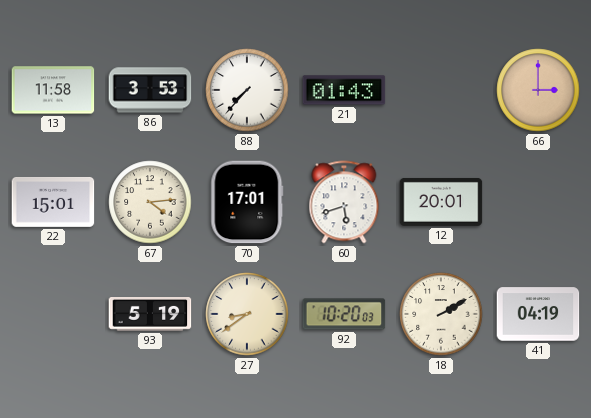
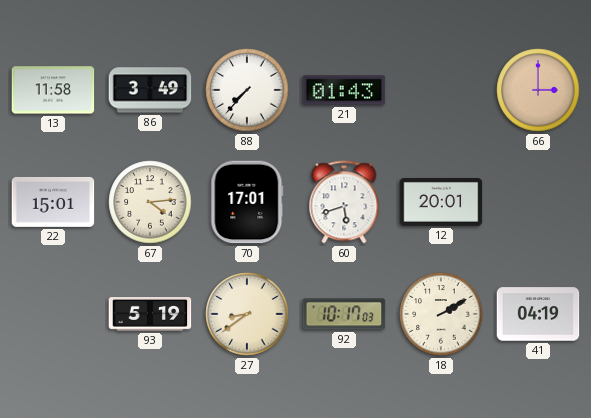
86: 3:53 -> 3:49 (150, 90)
92: 10:20 -> 10:17 (344, 314)
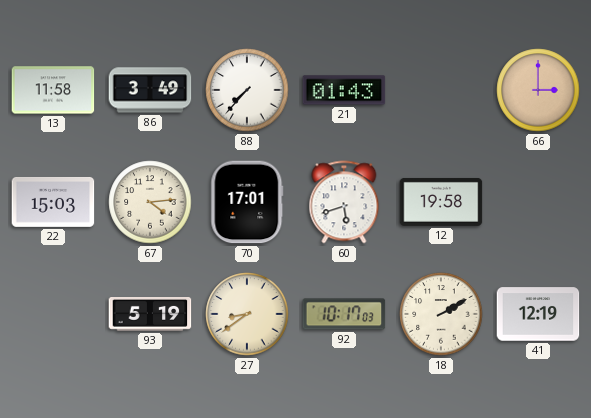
22: 15:01 -> 15:03 (53, 202)
12: 20:01 -> 19:58 (441, 202)
41: 04:19 -> 12:19 (538, 314)
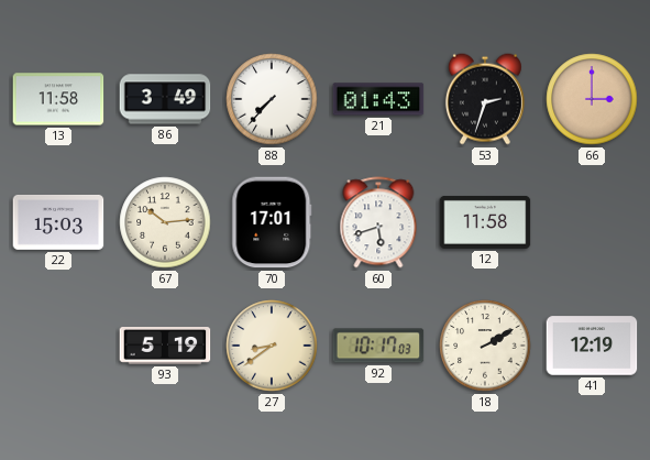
53: none -> 2:33 (485, 99)
67: 4:14 -> 10:14 (165, 222)
12: 19:58 -> 11:58 (485, 222)
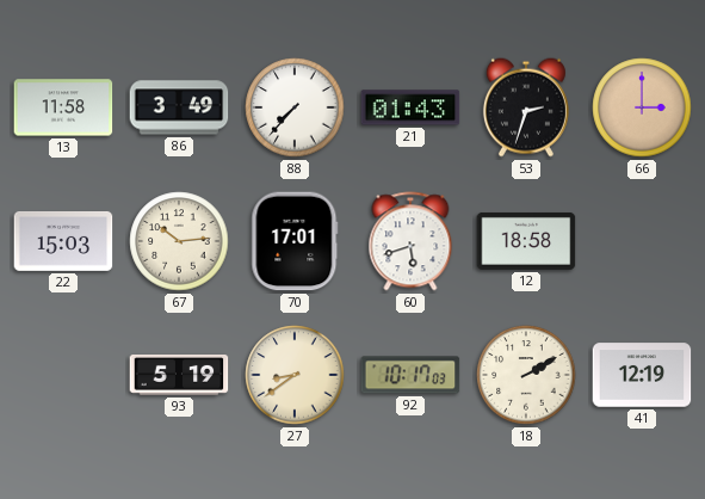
12: 11:58 -> 18:58 (526, 241)
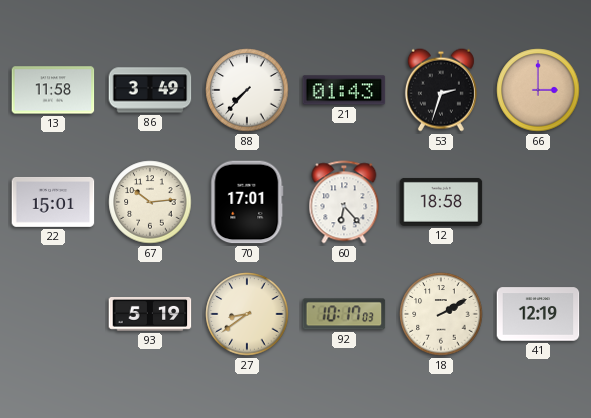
22: 15:03 -> 15:01 (53, 202)
60: 5:42 -> 6:23 (344, 202)
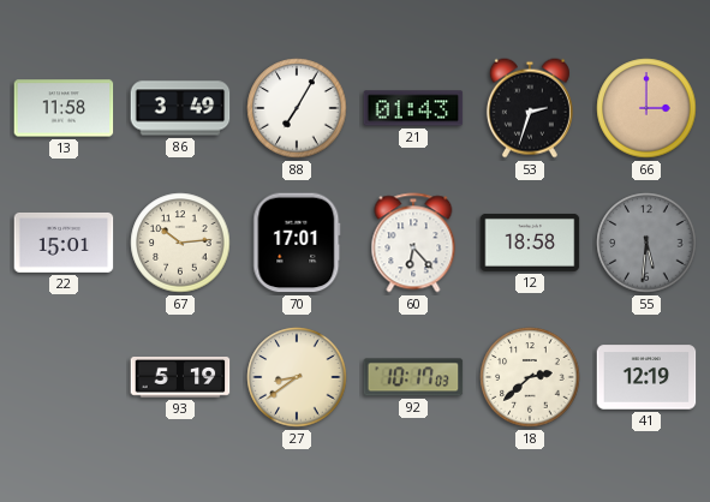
88: 7:37 -> 7:05 (297, 108)
55: none -> 5:31 (646, 243)
18: 2:10 -> 2:38 (530, 377)
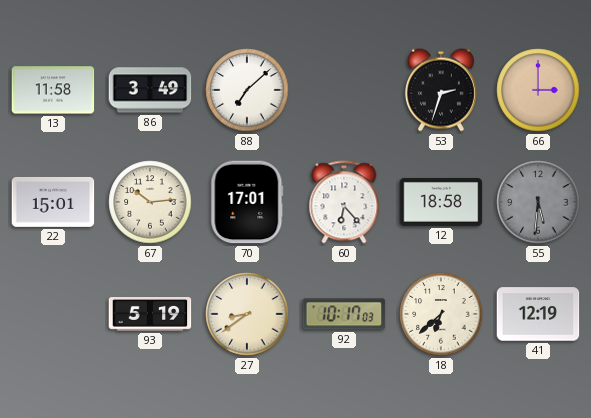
88: 7:05 -> 7:08 (247, 90)
21: 01:43 -> none (413, 108)
18: 2:38 -> 6:38 (441, 314)
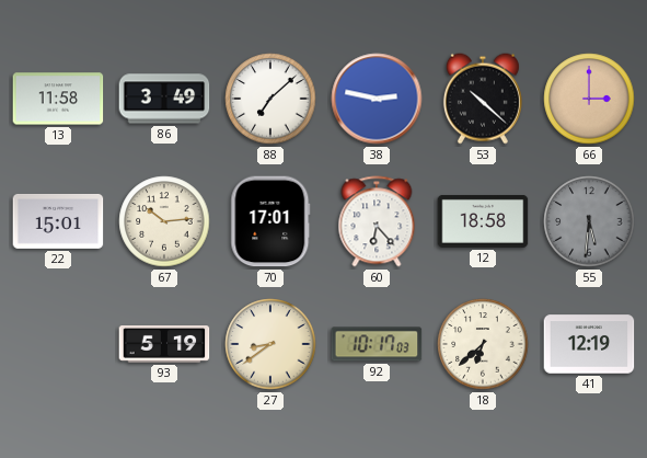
38: none -> 2:47 (377, 99)
53: 2:33 -> 10:22 (483, 99)
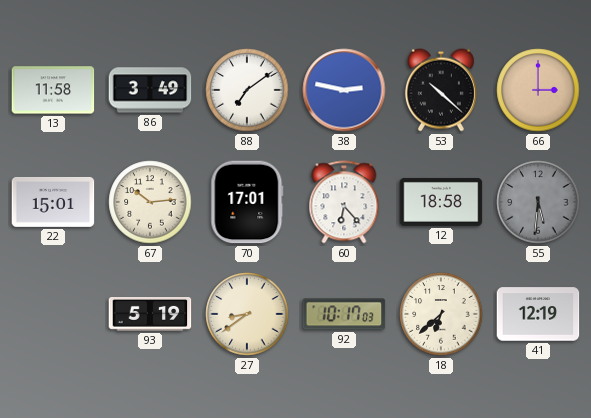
88: 7:08 -> 7:09 (247, 90)
